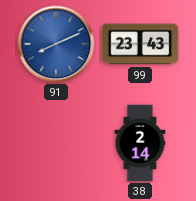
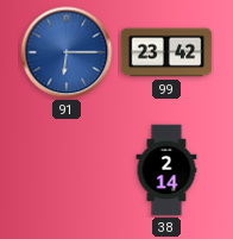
91: 8:11 -> 6:15 (67, 52)
99: 23:43 -> 23:42 (166, 52)
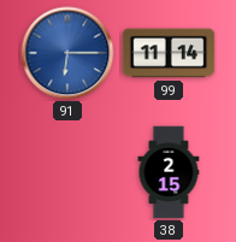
99: 23:42 -> 11:14 (169, 53)
38: 2:14 -> 2:15 (169, 172)
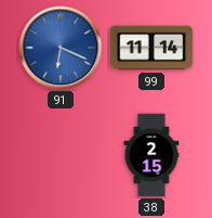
91: 6:15 -> 6:19 (61, 48)
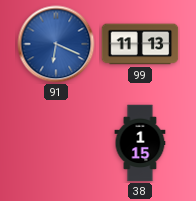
99: 11:14 -> 11:13 (140, 44)
38: 2:15 -> 1:15 (140, 143)
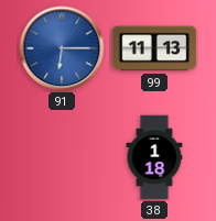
91: 6:19 -> 6:15 (62, 48)
38: 1:15 -> 1:18 (154, 157)
